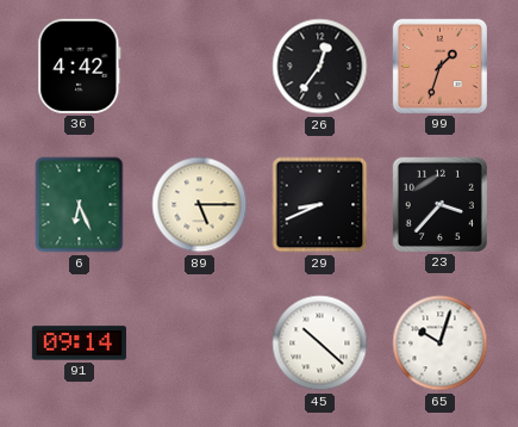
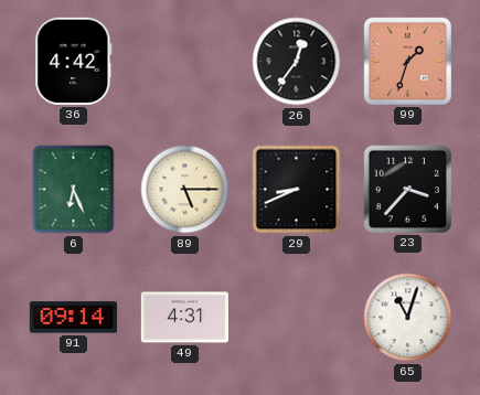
49: none -> 4:31 (184, 318)
45: 10:22 -> none (320, 344)
65: 10:03 -> 11:03 (408, 318)
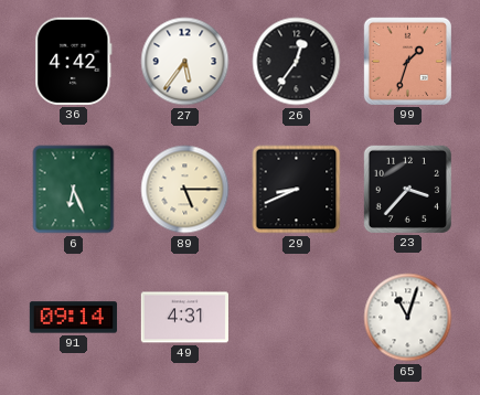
27: none -> 5:36 (185, 62)
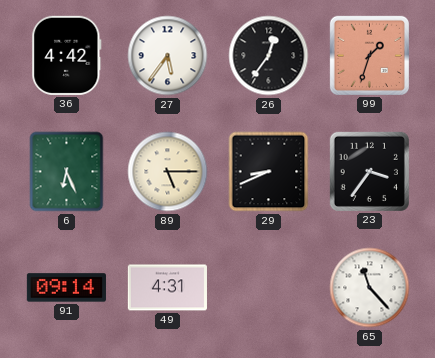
23: 3:37 -> 3:36 (369, 171)
65: 11:03 -> 11:23 (370, 288)
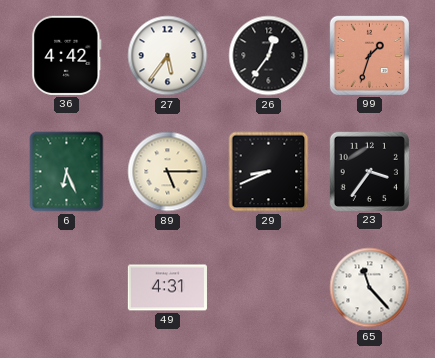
91: 09:14 -> none (66, 288)
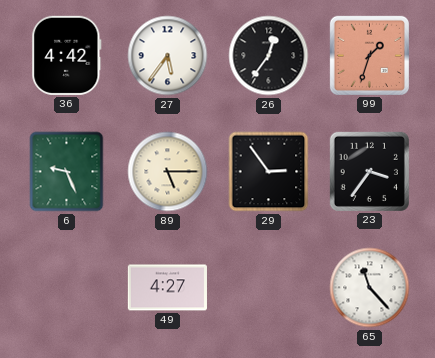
6: 6:26 -> 9:26 (67, 172)
29: 8:41 -> 2:54 (269, 172)
49: 4:31 -> 4:27 (167, 288)
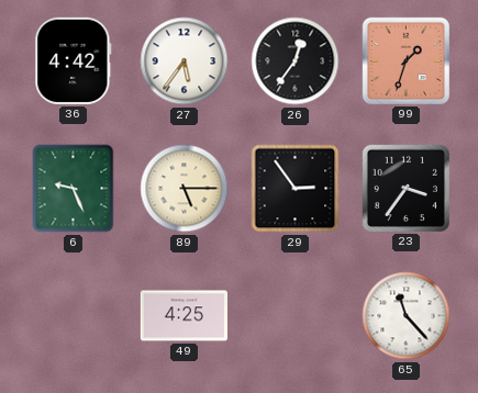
49: 4:27 -> 4:25 (184, 316)
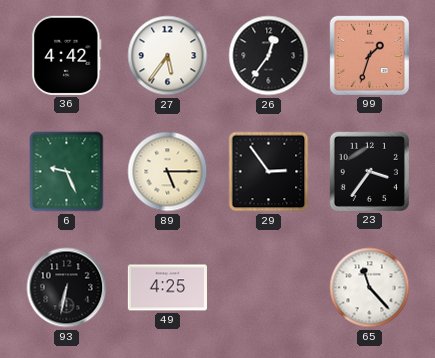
93: none -> 6:32 (67, 288)
